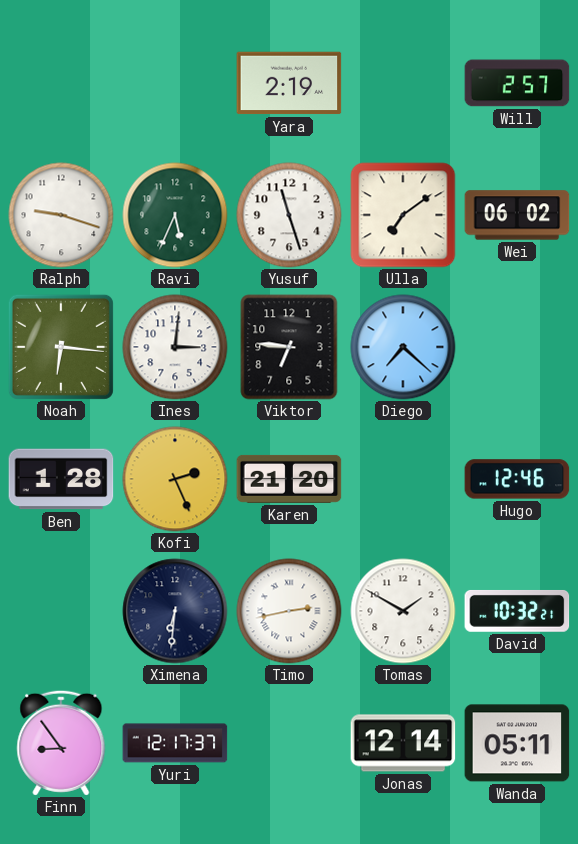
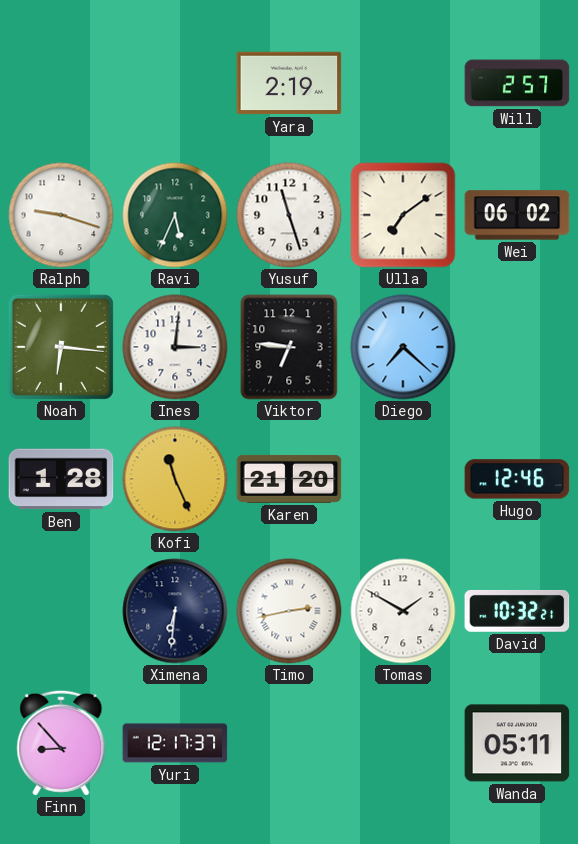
Kofi: 2:26 -> 11:26 (175, 479)
Finn: 8:54 -> 8:53 (61, 743)
Jonas: 12:14 -> none (403, 743)
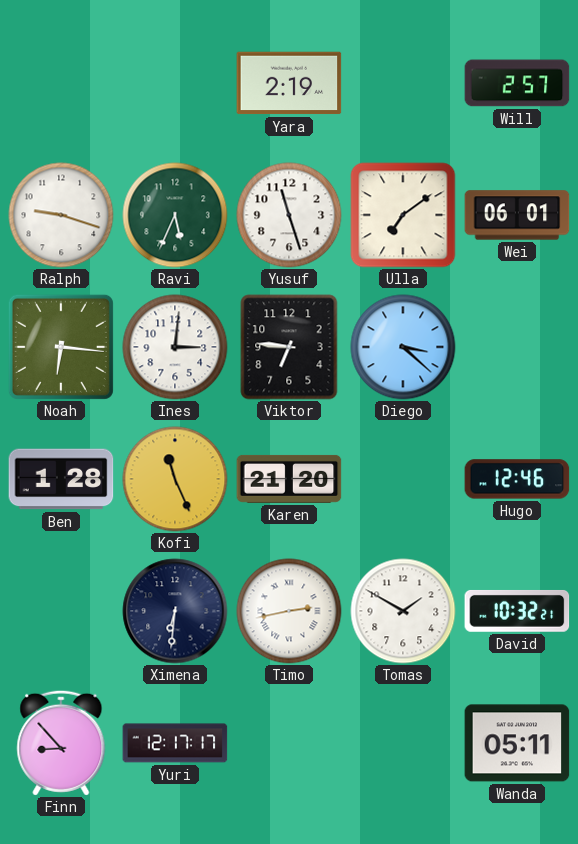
Wei: 06:02 -> 06:01 (517, 215)
Diego: 7:22 -> 3:22 (403, 347)
Yuri: 12:17:37 -> 12:17:17 (175, 743)
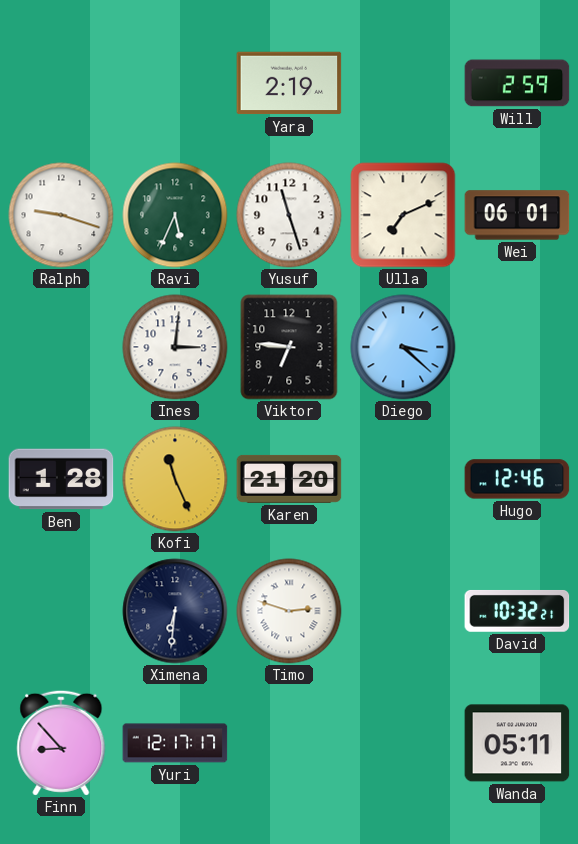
Will: 2:57 -> 2:59 (517, 83)
Ulla: 7:09 -> 7:11 (403, 215)
Noah: 6:16 -> none (61, 347)
Timo: 2:43 -> 2:48 (289, 611)
Tomas: 1:50 -> none (403, 611)
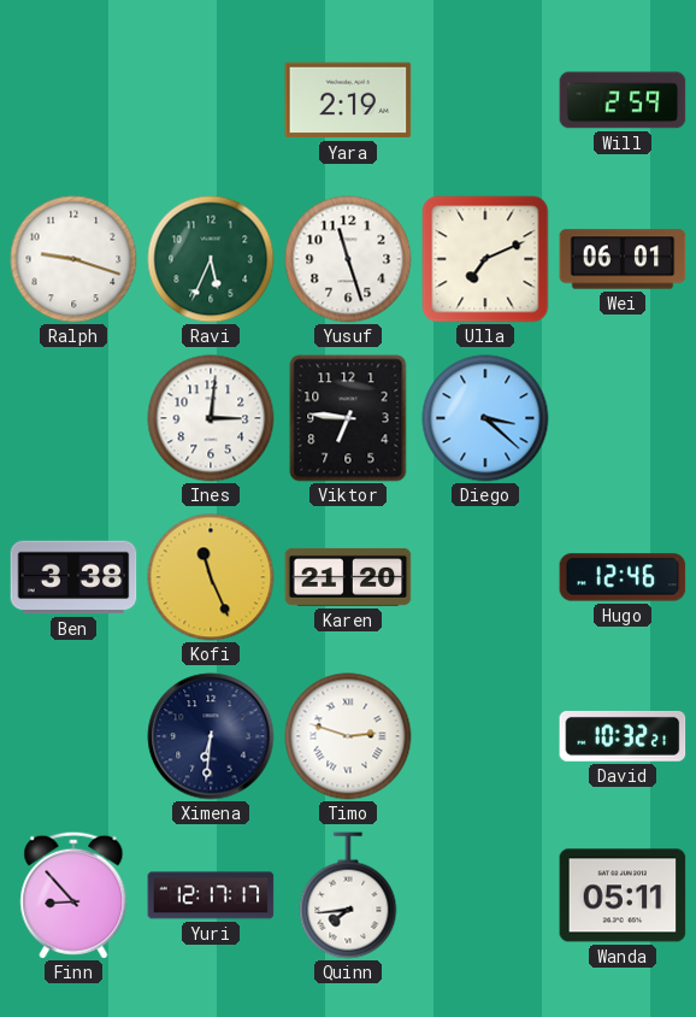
Ben: 1:28 -> 3:38 (73, 577)
Quinn: none -> 7:44 (348, 895)
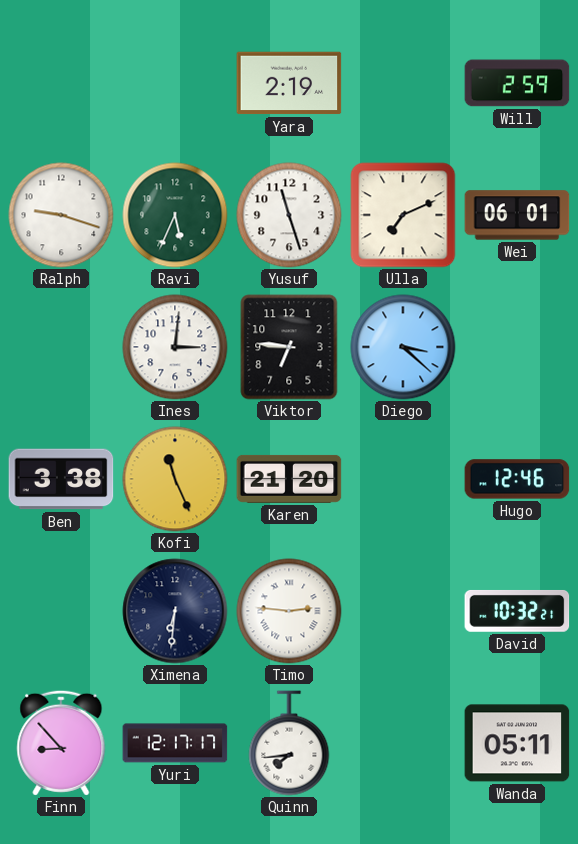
Timo: 2:48 -> 2:46 (289, 611)
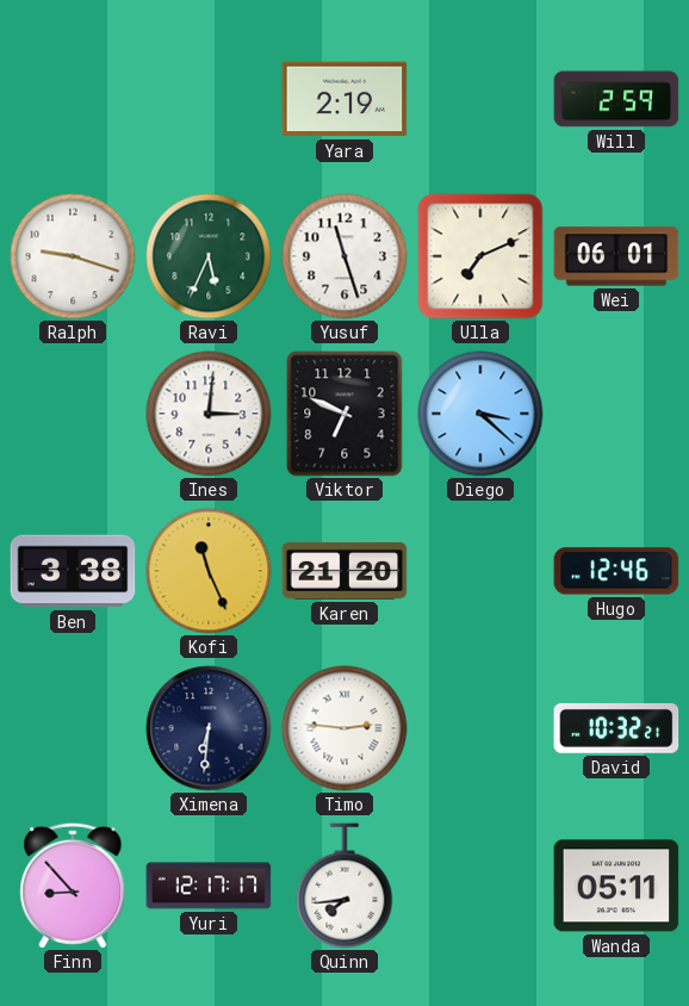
Viktor: 6:46 -> 6:49 (344, 414)
